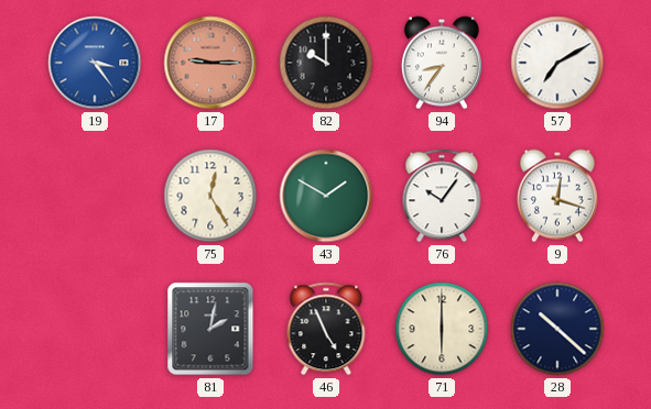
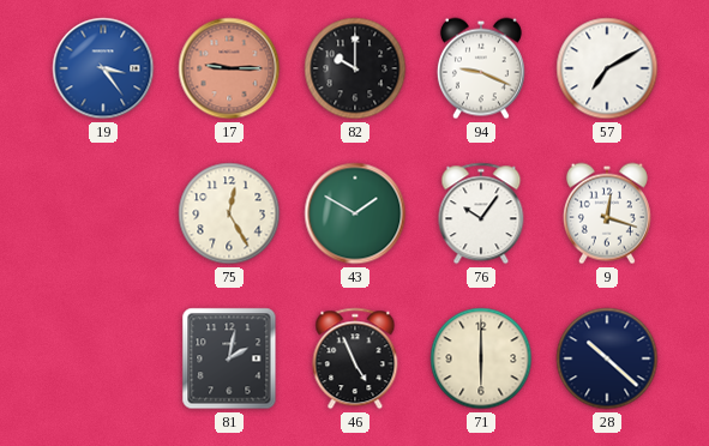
94: 8:36 -> 9:19 (481, 68)
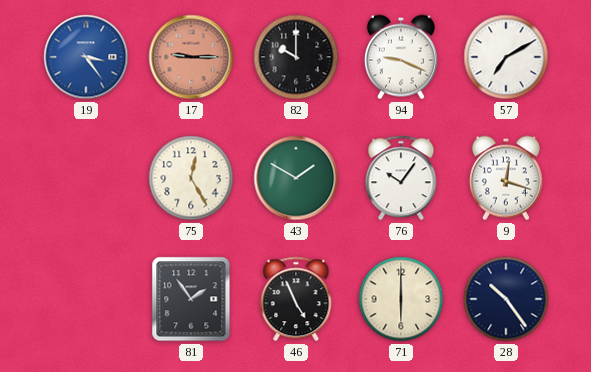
81: 2:02 -> 1:54 (191, 299)
28: 10:22 -> 10:24 (506, 299)
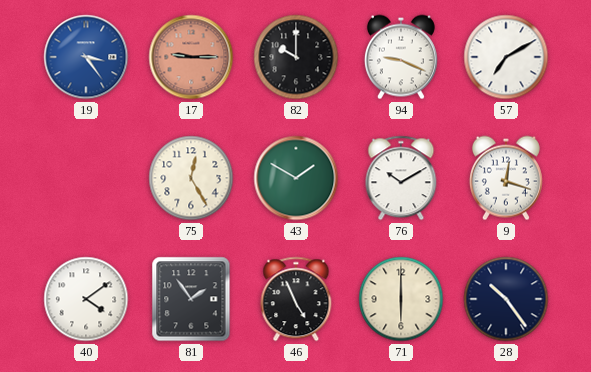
76: 10:06 -> 10:10 (401, 178)
40: none -> 4:09 (86, 299)
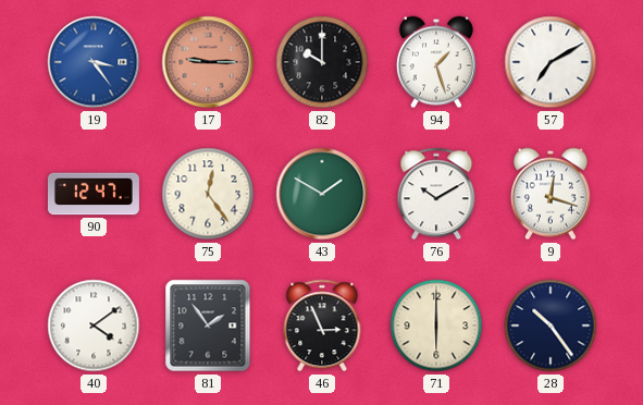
94: 9:19 -> 1:27 (436, 62)
90: none -> 12:47 (94, 194)
75: 12:25 -> 12:24 (208, 194)
46: 4:56 -> 2:56 (322, 326)
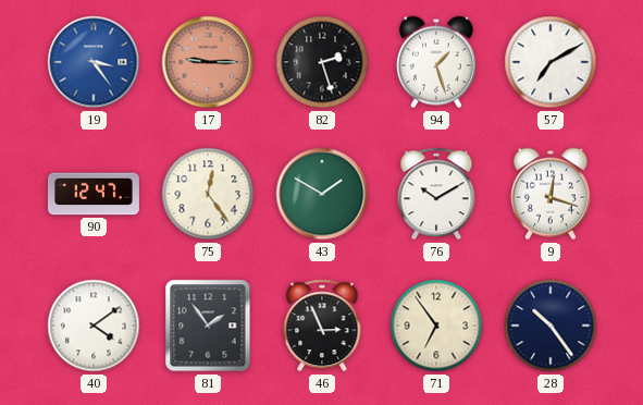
82: 10:00 -> 2:27 (322, 62)
71: 6:00 -> 6:54 (436, 326)
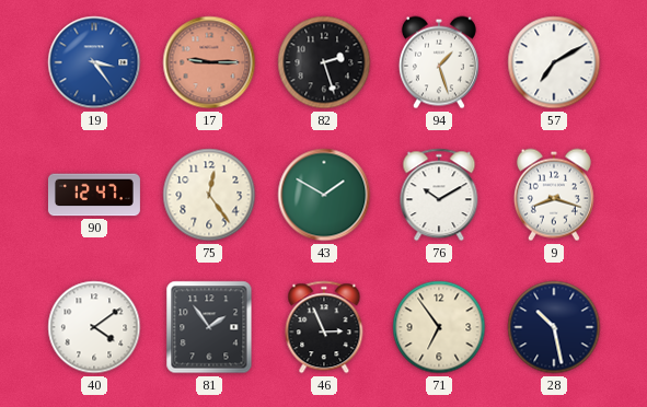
9: 12:18 -> 8:18 (554, 195)
28: 10:24 -> 10:28 (554, 327)
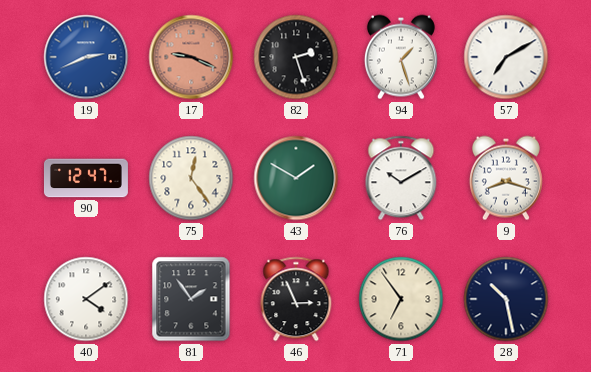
19: 3:24 -> 2:41 (86, 57)
17: 9:15 -> 9:19 (191, 57)
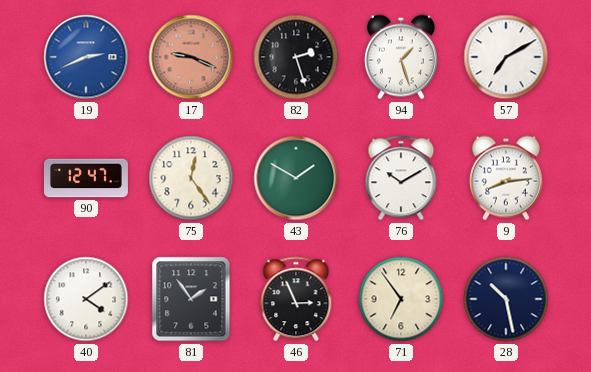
9: 8:18 -> 8:14 (506, 178)
